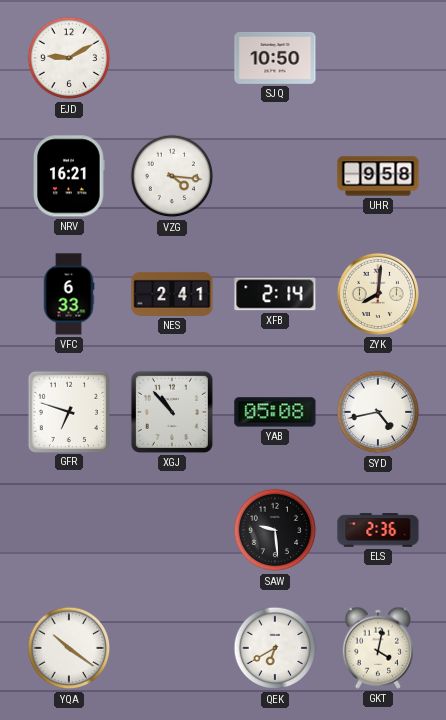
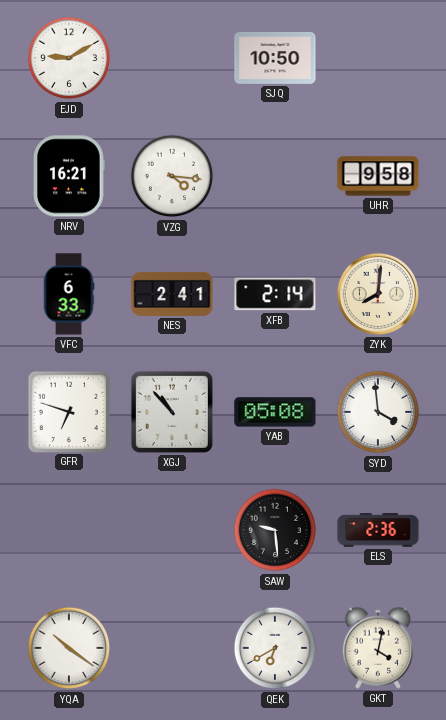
SYD: 4:43 -> 3:59 (378, 412)
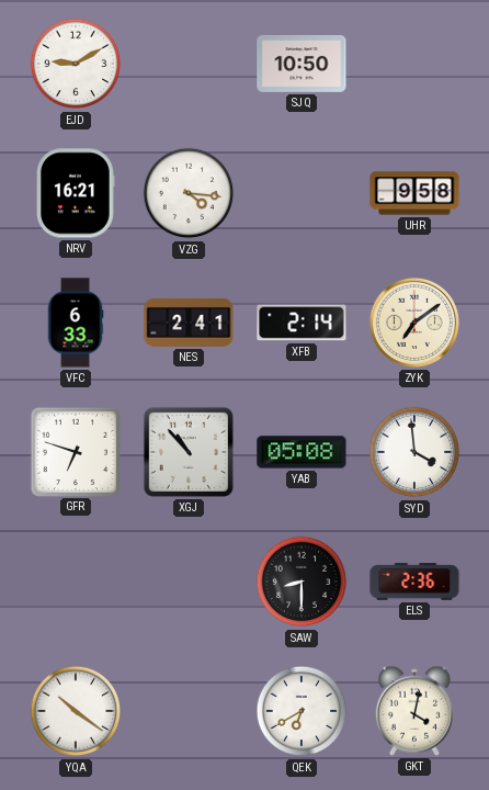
ZYK: 8:01 -> 7:09 (414, 323)
SAW: 9:29 -> 8:30 (302, 582)
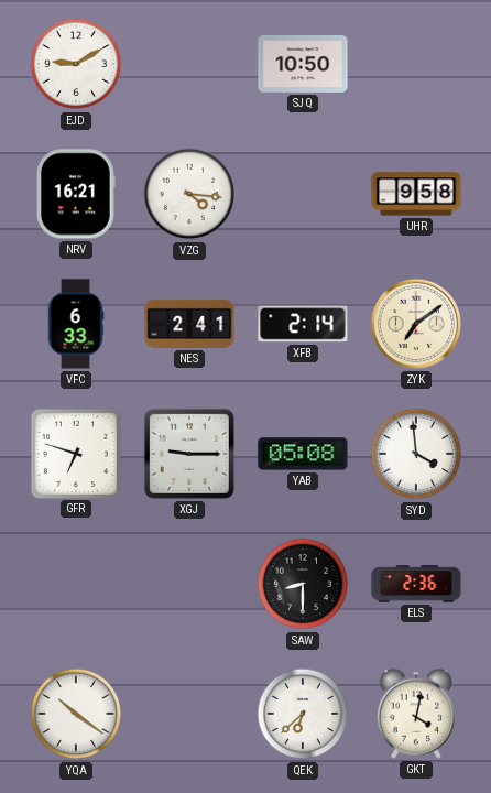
XGJ: 10:53 -> 9:15 (189, 454)
QEK: 6:40 -> 6:38 (303, 714)
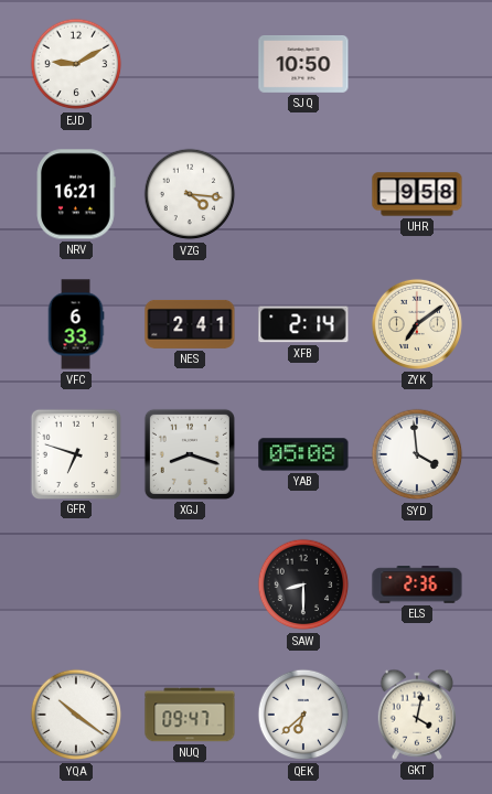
XGJ: 9:15 -> 8:18 (190, 454)
NUQ: none -> 09:47 (190, 715)
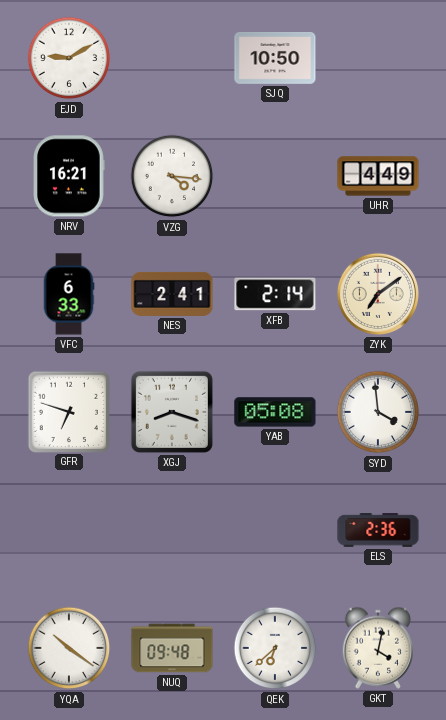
UHR: 9:58 -> 4:49 (378, 176)
SAW: 8:30 -> none (303, 584)
NUQ: 09:47 -> 09:48 (172, 648)
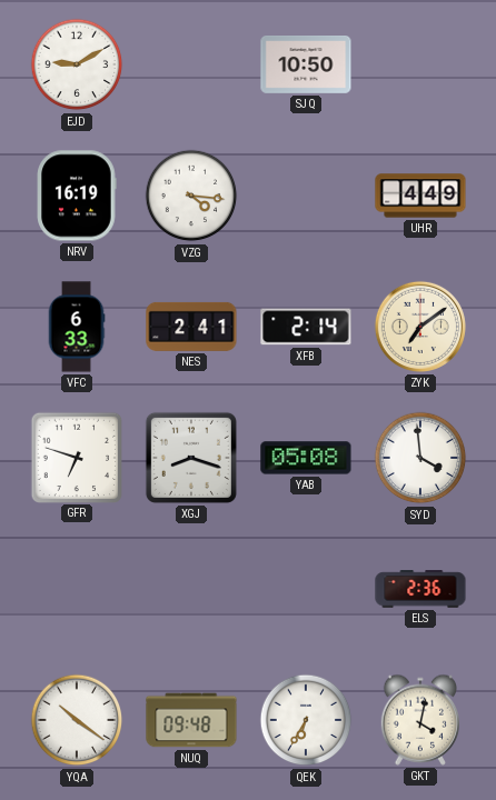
NRV: 16:21 -> 16:19 (77, 196)
QEK: 6:38 -> 6:35 (306, 720)
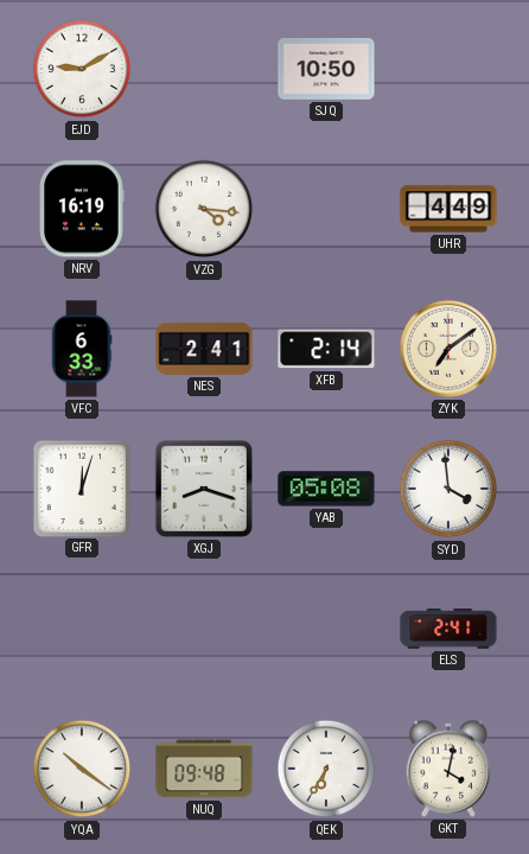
GFR: 6:48 -> 12:03 (81, 487)
ELS: 2:36 -> 2:41 (448, 629)
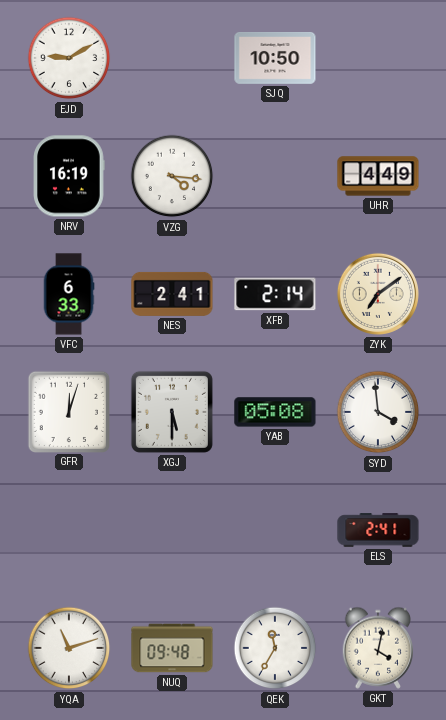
XGJ: 8:18 -> 5:30 (172, 412)
YQA: 10:21 -> 11:12 (69, 648)
QEK: 6:35 -> 11:35 (275, 648)
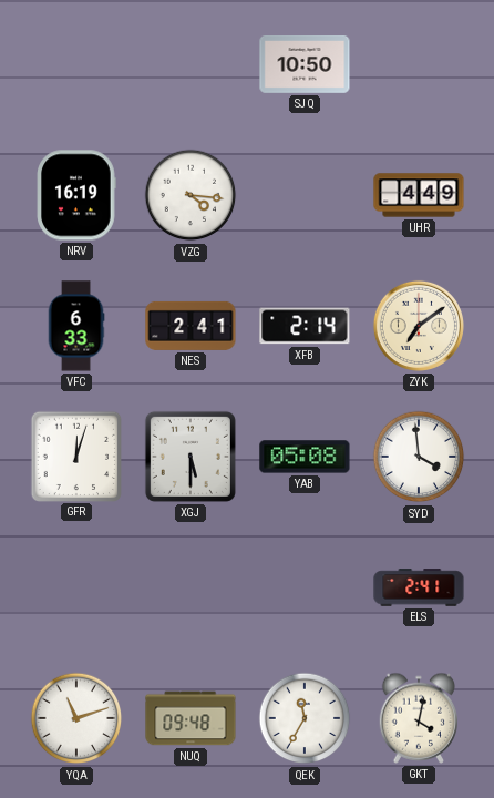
EJD: 9:10 -> none (69, 58)
